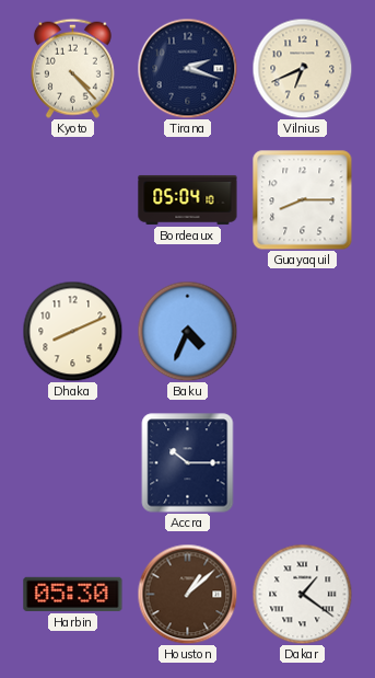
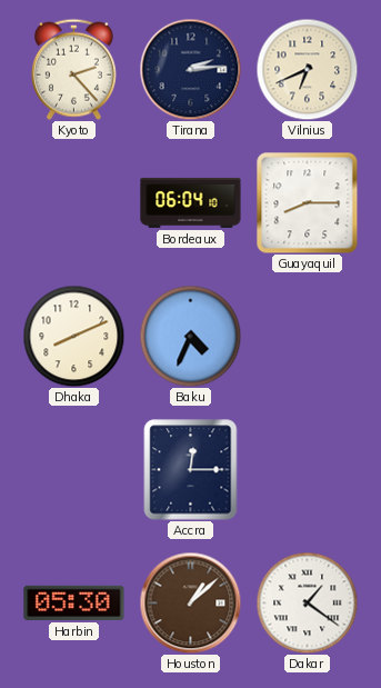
Kyoto: 4:23 -> 2:23 (73, 69)
Tirana: 2:18 -> 2:14 (190, 69)
Bordeaux: 05:04 -> 06:04 (191, 202)
Accra: 10:15 -> 12:15 (191, 470)
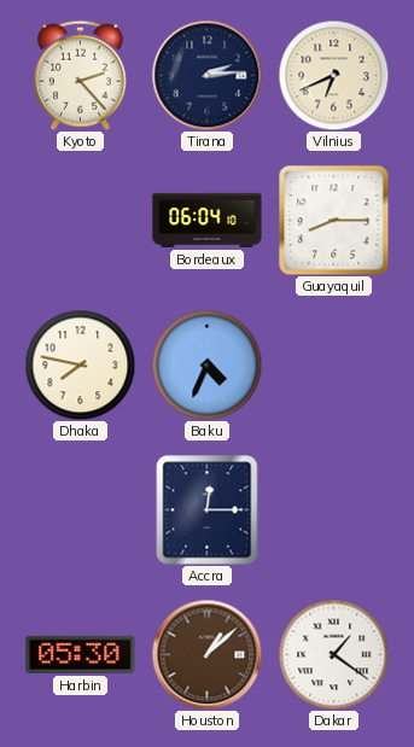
Dhaka: 8:11 -> 7:47 (80, 364)
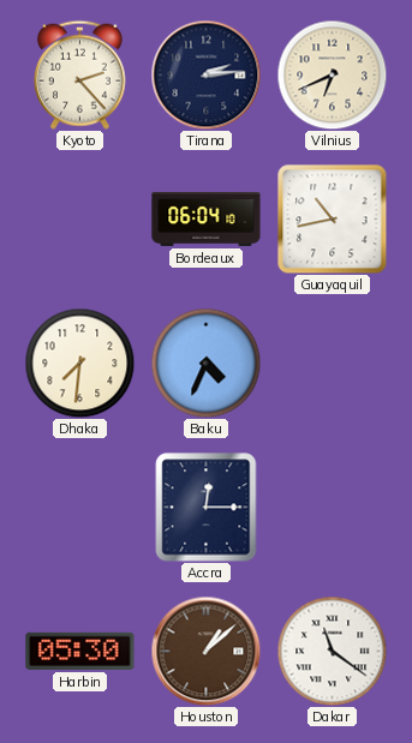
Guayaquil: 8:15 -> 10:43 (333, 220)
Dhaka: 7:47 -> 7:31 (79, 362)
Dakar: 1:21 -> 11:21 (332, 651)
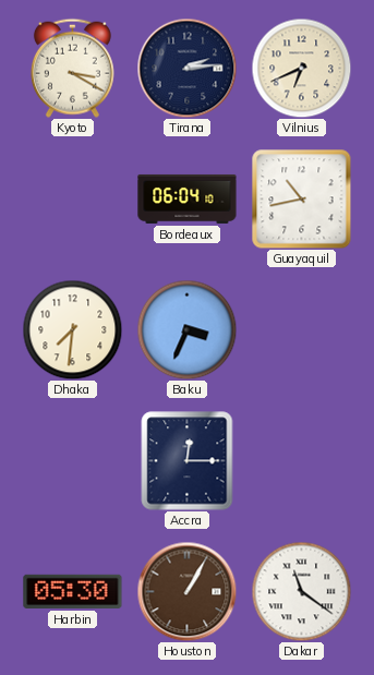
Kyoto: 2:23 -> 3:20 (72, 68)
Baku: 4:34 -> 3:34 (186, 329)
Houston: 1:08 -> 1:05 (186, 591)
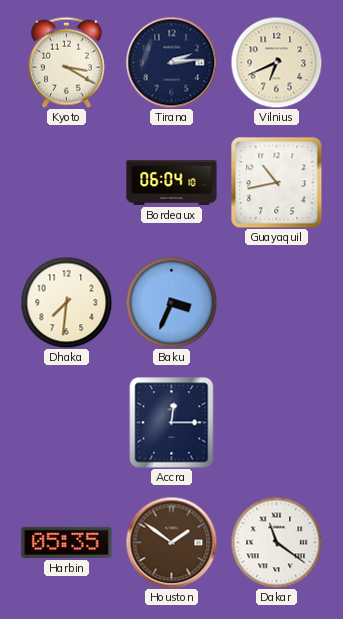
Harbin: 05:30 -> 05:35 (67, 542)
Houston: 1:05 -> 1:51 (171, 542)
